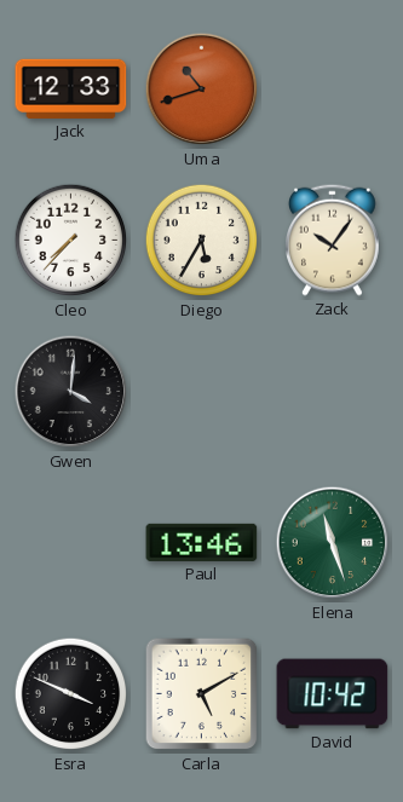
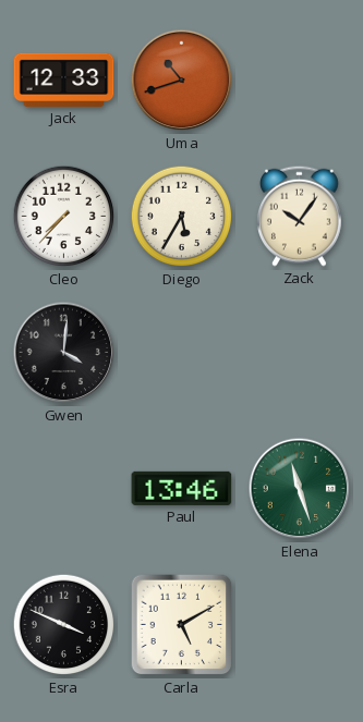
David: 10:42 -> none (333, 694)
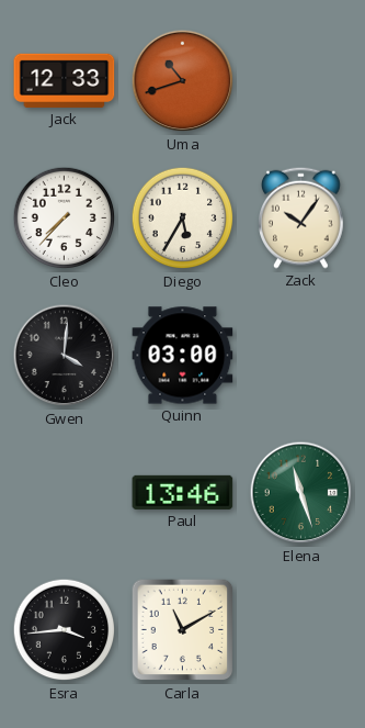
Quinn: none -> 03:00 (183, 356)
Esra: 3:49 -> 3:44 (65, 630)
Carla: 5:10 -> 11:10 (183, 630)
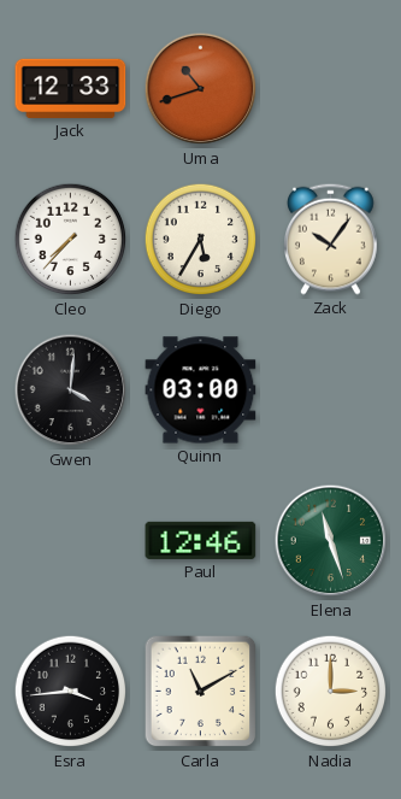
Paul: 13:46 -> 12:46 (201, 540)
Nadia: none -> 3:00 (331, 692)
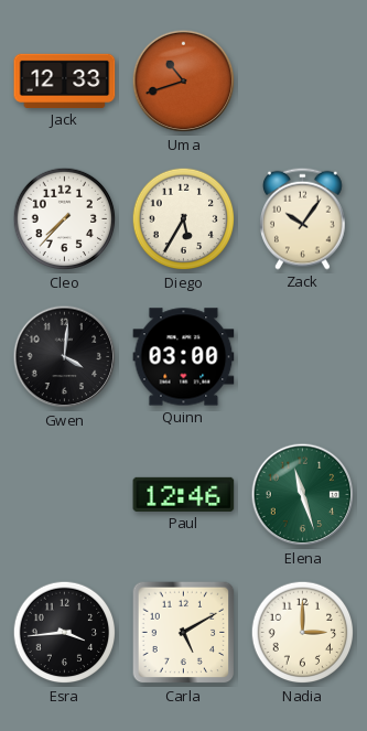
Carla: 11:10 -> 5:10 (184, 633)
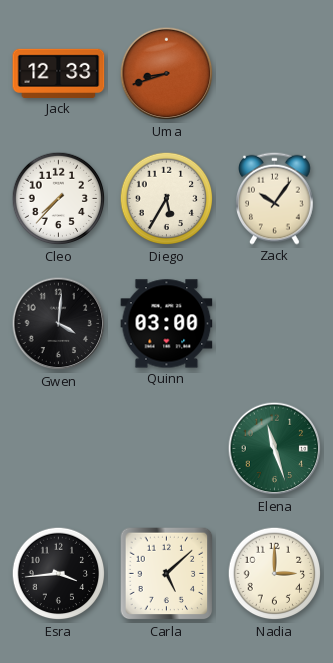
Uma: 10:42 -> 8:42 (167, 74)
Paul: 12:46 -> none (184, 494)
Carla: 5:10 -> 5:08 (167, 574)
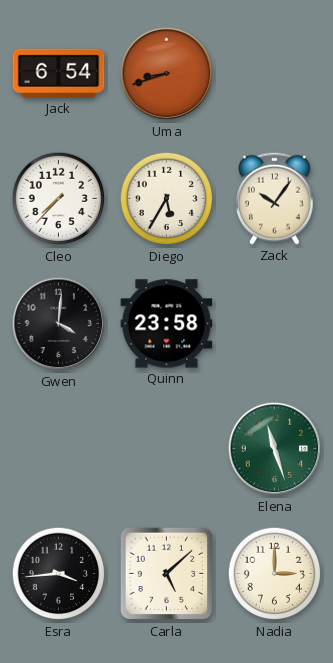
Jack: 12:33 -> 6:54 (59, 73)
Quinn: 03:00 -> 23:58 (167, 324)
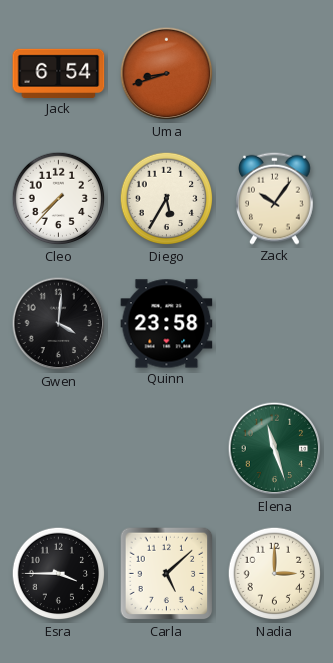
Esra: 3:44 -> 3:45 (59, 574)
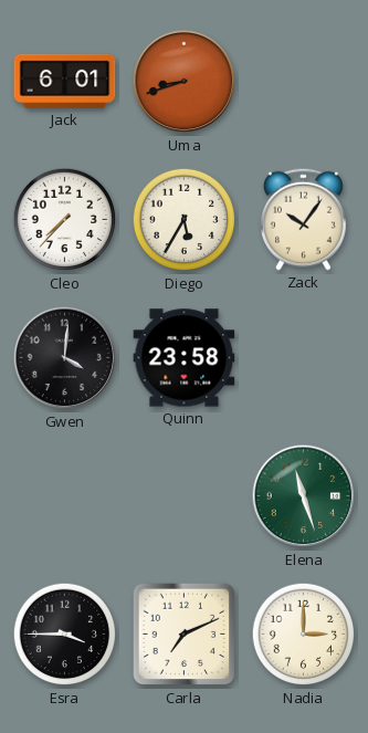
Jack: 6:54 -> 6:01 (65, 81)
Carla: 5:08 -> 7:11 (185, 635)
